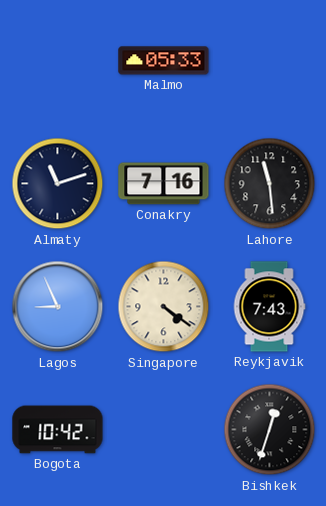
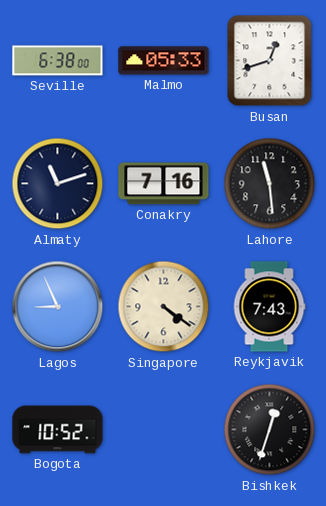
Seville: none -> 6:38 (58, 61)
Busan: none -> 12:42 (270, 61)
Bogota: 10:42 -> 10:52 (58, 430)
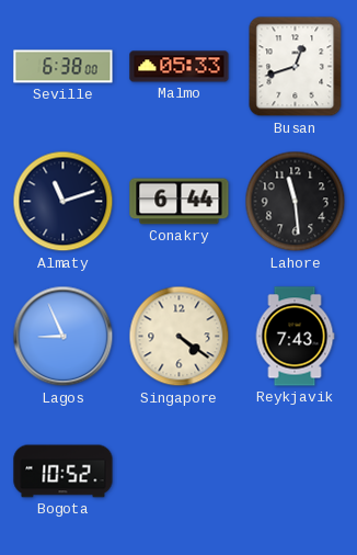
Conakry: 7:16 -> 6:44 (180, 202)
Bishkek: 12:33 -> none (270, 430)
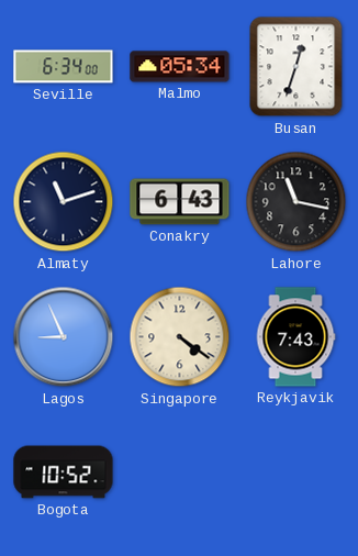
Seville: 6:38 -> 6:34 (64, 67)
Malmo: 05:33 -> 05:34 (180, 67)
Busan: 12:42 -> 12:33 (297, 67)
Conakry: 6:44 -> 6:43 (180, 202)
Lahore: 11:29 -> 11:17 (297, 202)
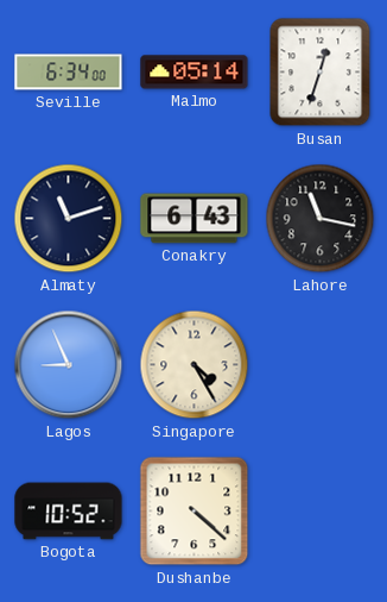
Malmo: 05:34 -> 05:14 (195, 73)
Singapore: 4:21 -> 4:25 (195, 365)
Reykjavik: 7:43 -> none (295, 337)
Dushanbe: none -> 4:22 (195, 512)
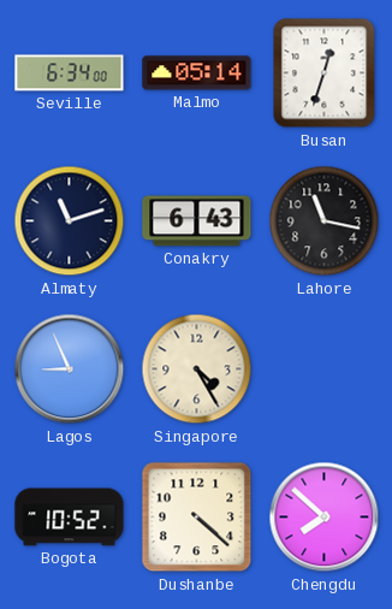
Chengdu: none -> 7:52 (325, 518)
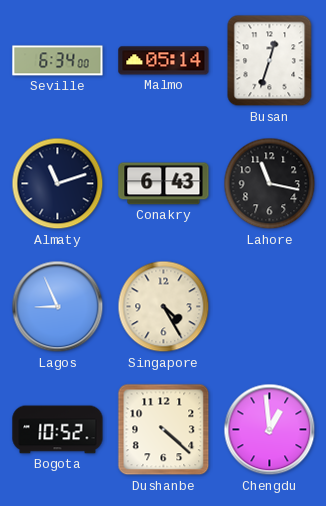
Chengdu: 7:52 -> 12:59 (270, 430)
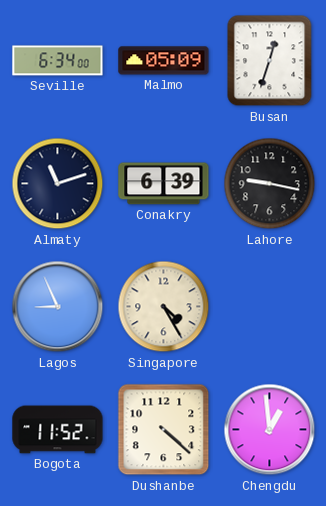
Malmo: 05:14 -> 05:09 (164, 61)
Conakry: 6:43 -> 6:39 (164, 184)
Lahore: 11:17 -> 9:17 (270, 184)
Bogota: 10:52 -> 11:52 (58, 430)
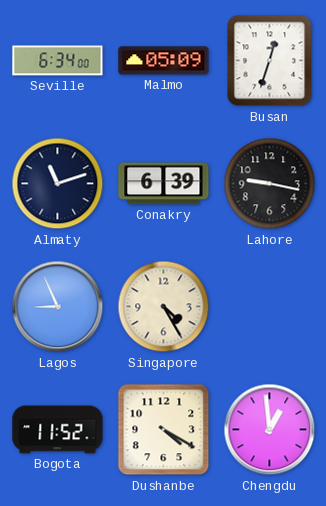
Dushanbe: 4:22 -> 4:20 (164, 430)
